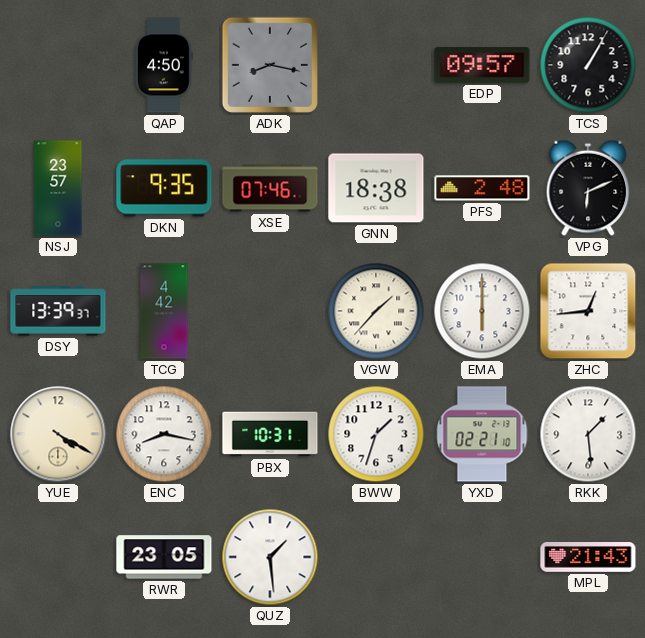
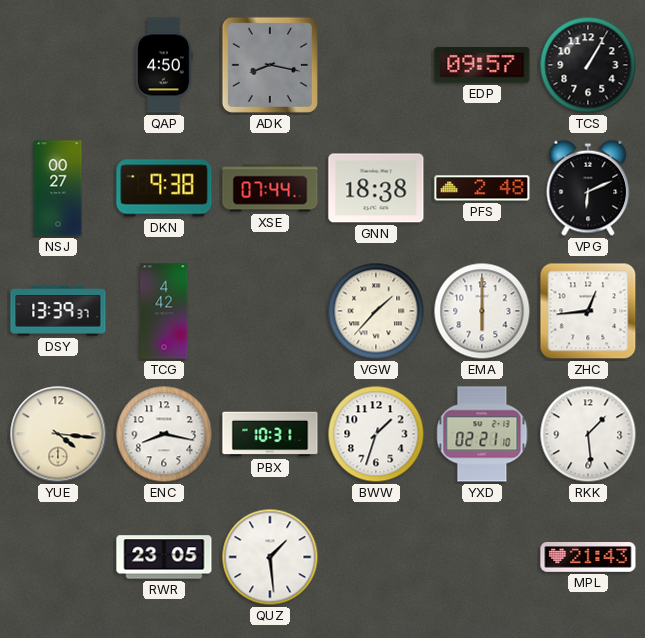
NSJ: 23:57 -> 00:27 (58, 188)
DKN: 9:35 -> 9:38 (164, 188)
XSE: 07:46 -> 07:44 (270, 188)
YUE: 4:20 -> 4:16 (58, 434)
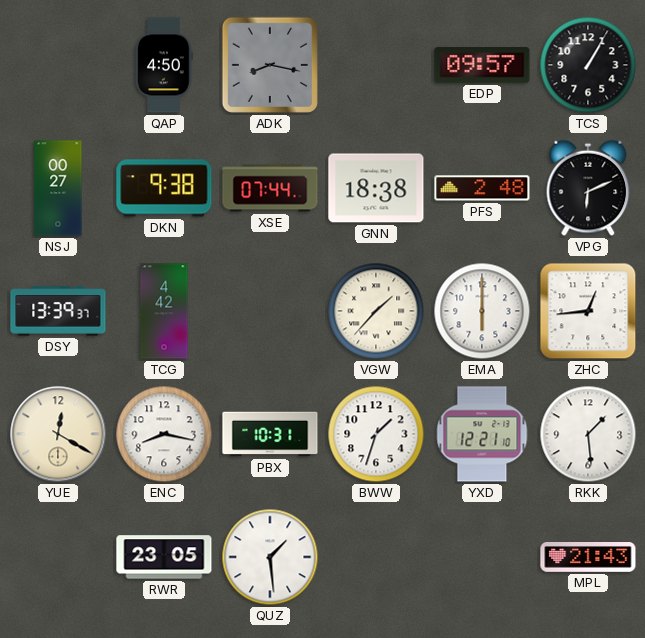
YUE: 4:16 -> 12:20 (58, 434)
YXD: 02:21 -> 12:21 (482, 434)
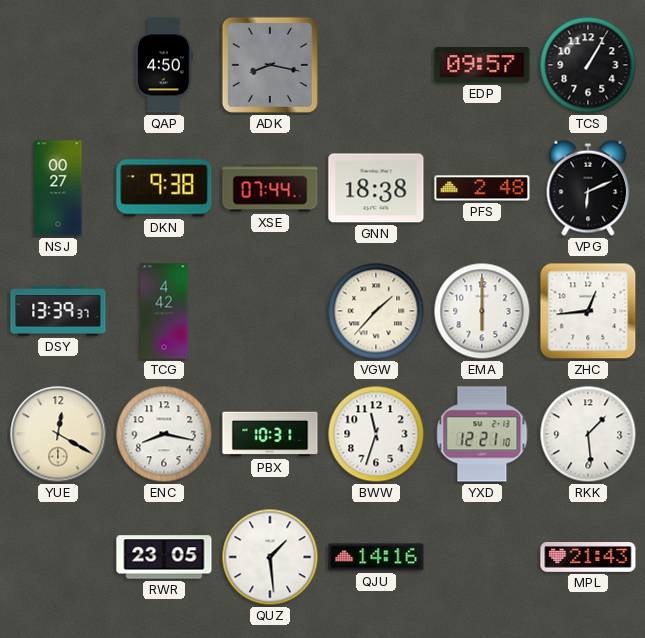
BWW: 1:33 -> 11:33 (376, 434)
QJU: none -> 14:16 (376, 557)
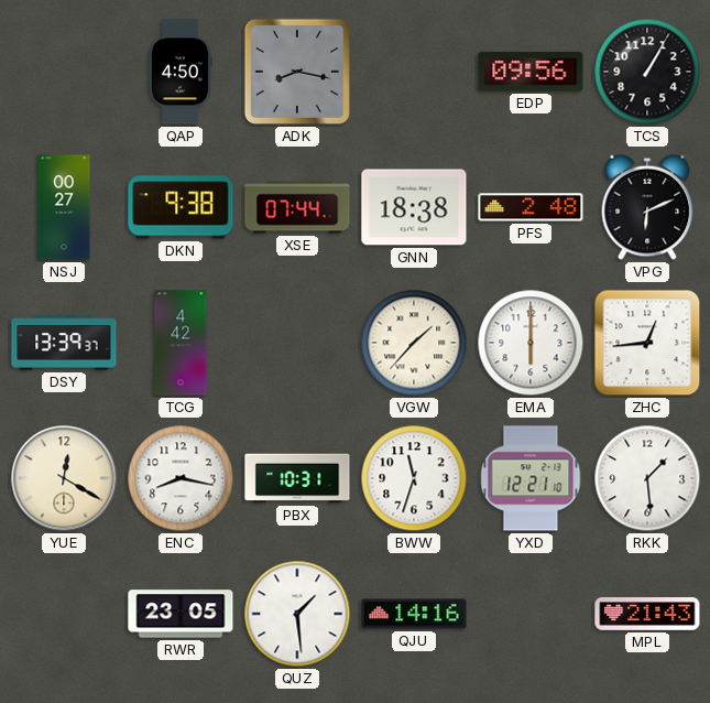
EDP: 09:57 -> 09:56 (531, 72)
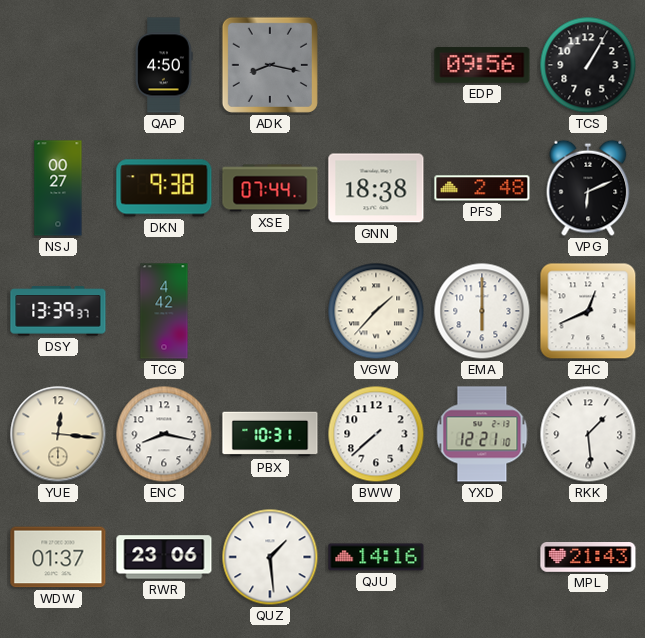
ZHC: 12:44 -> 12:41 (588, 311)
YUE: 12:20 -> 12:16 (58, 434)
BWW: 11:33 -> 7:38 (376, 434)
WDW: none -> 01:37 (58, 557)
RWR: 23:05 -> 23:06 (164, 557)
